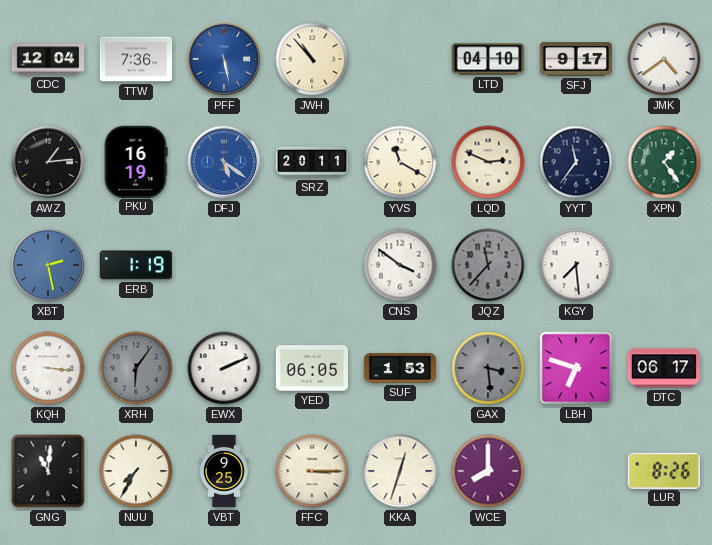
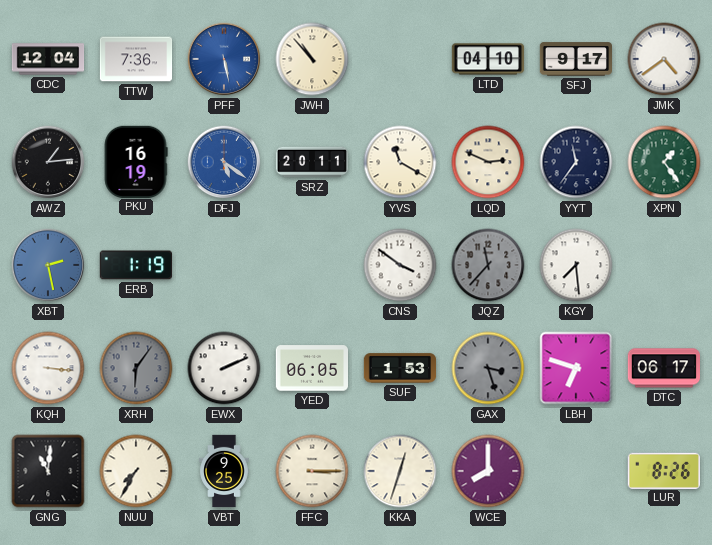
GAX: 3:29 -> 3:27 (488, 368)
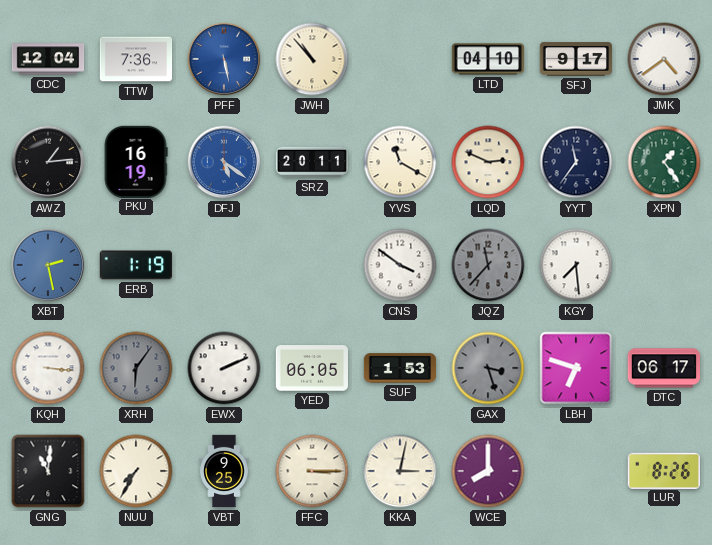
KKA: 12:33 -> 3:02 (400, 471)
